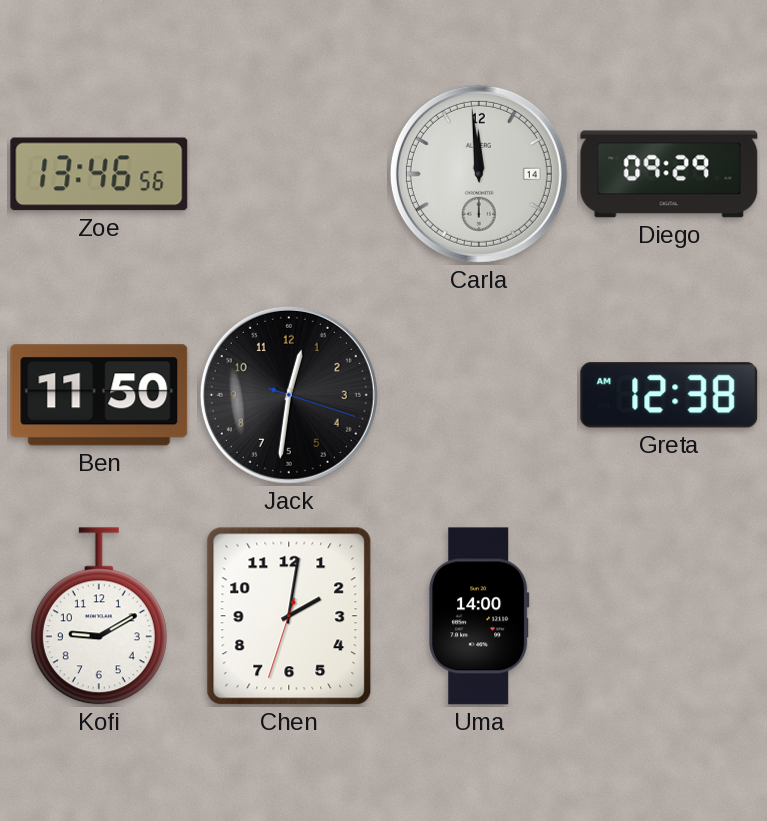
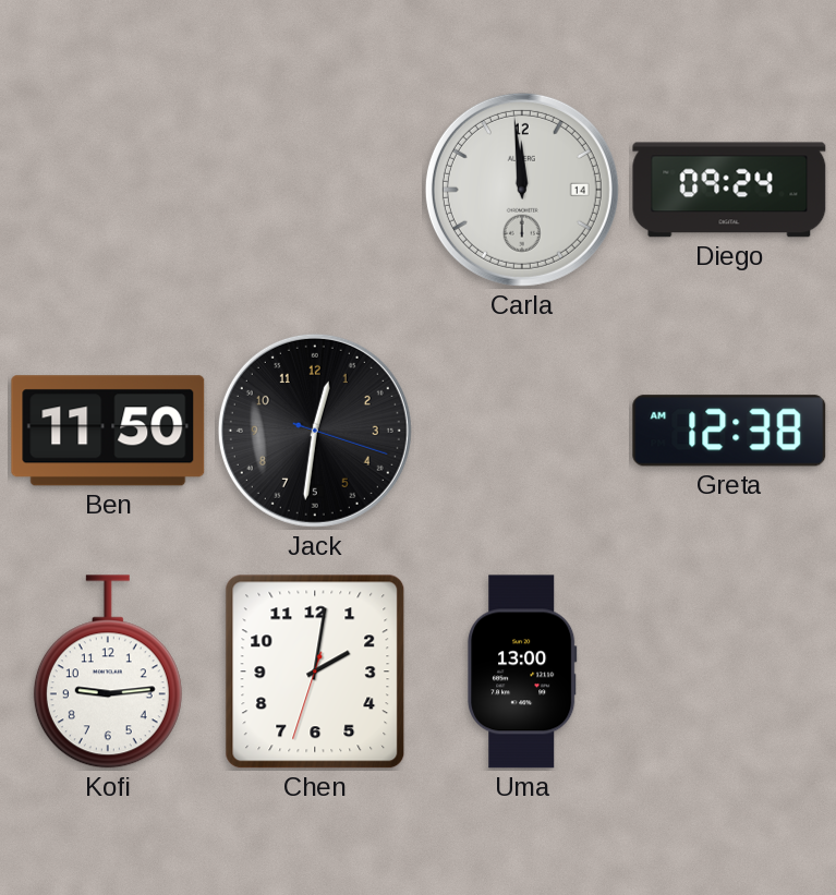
Zoe: 13:46 -> none (99, 174)
Diego: 09:29 -> 09:24 (729, 190)
Kofi: 9:10 -> 9:14 (108, 672)
Uma: 14:00 -> 13:00 (522, 672)
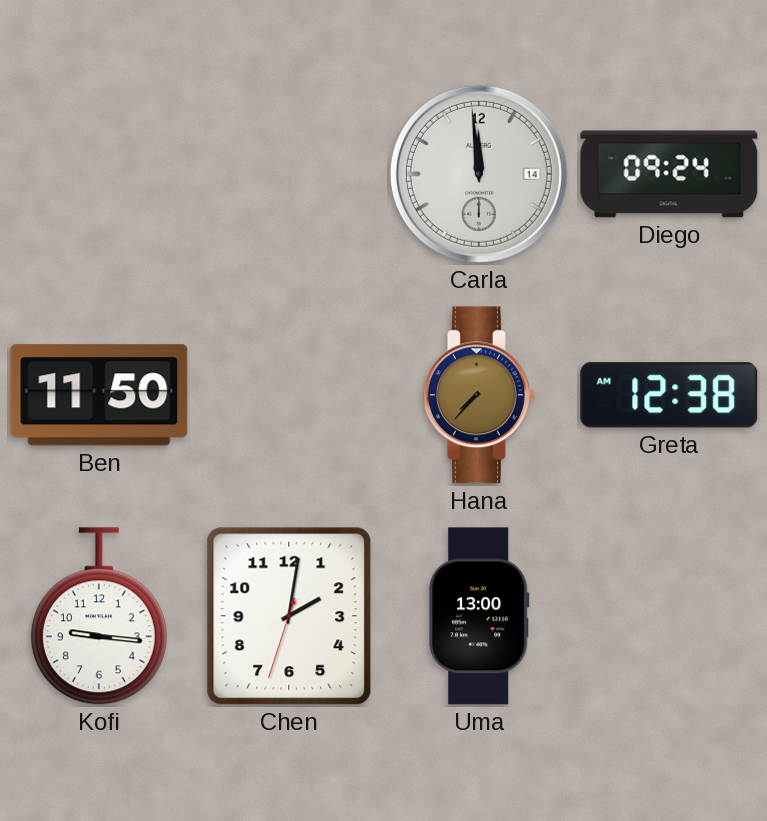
Jack: 12:31 -> none (315, 431)
Hana: none -> 7:37 (479, 395)
Kofi: 9:14 -> 9:16 (99, 616)
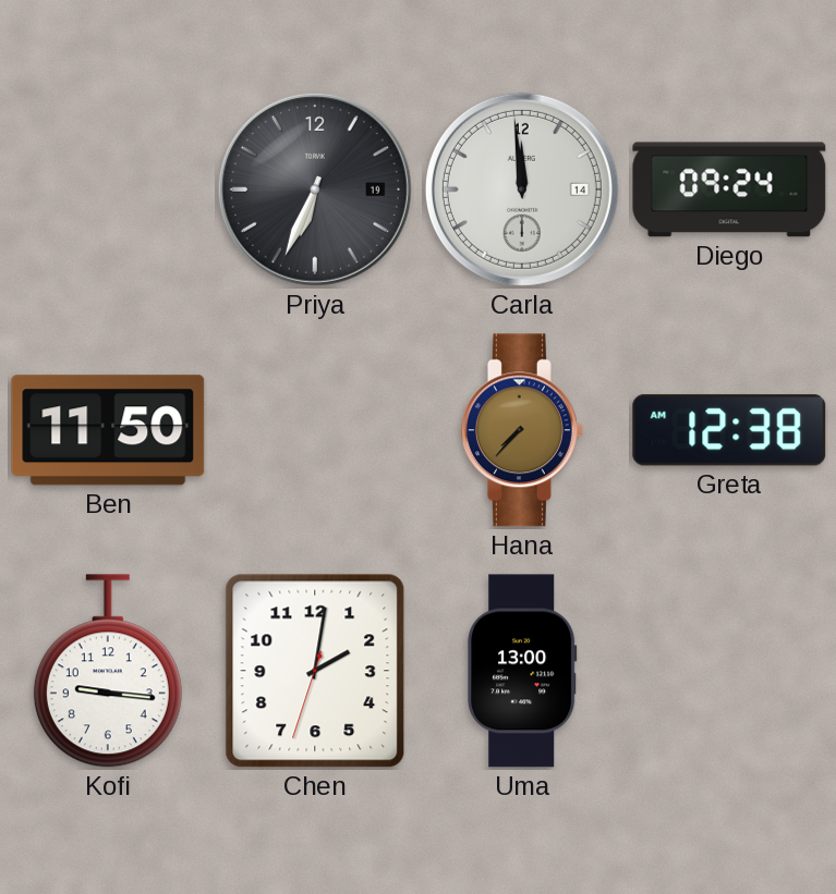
Priya: none -> 6:34 (315, 189)
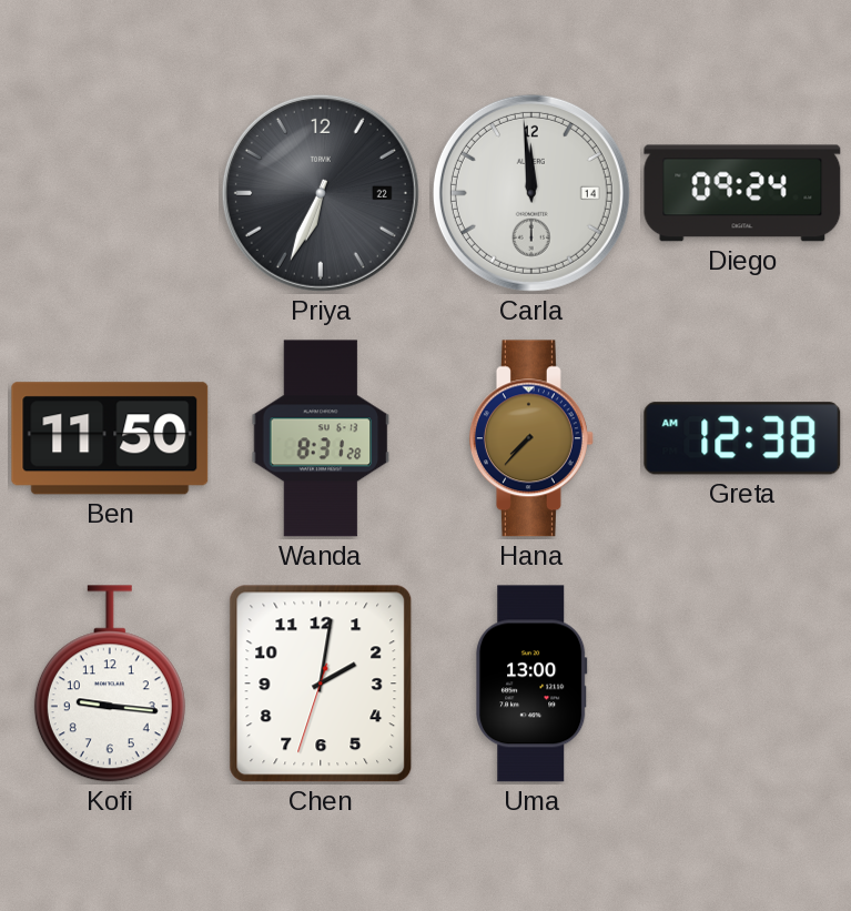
Priya date: 19 -> 22 (321, 193)
Wanda: none -> 8:31 (321, 438)
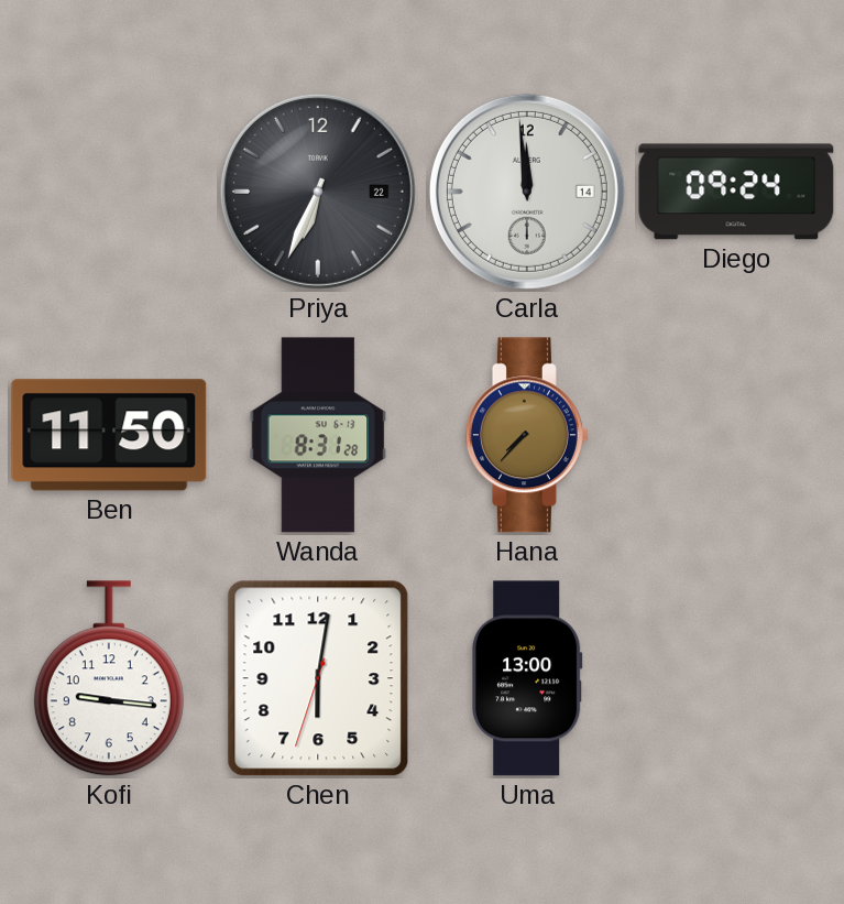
Greta: 12:38 -> none (742, 438)
Chen: 2:01 -> 6:01 (318, 678)
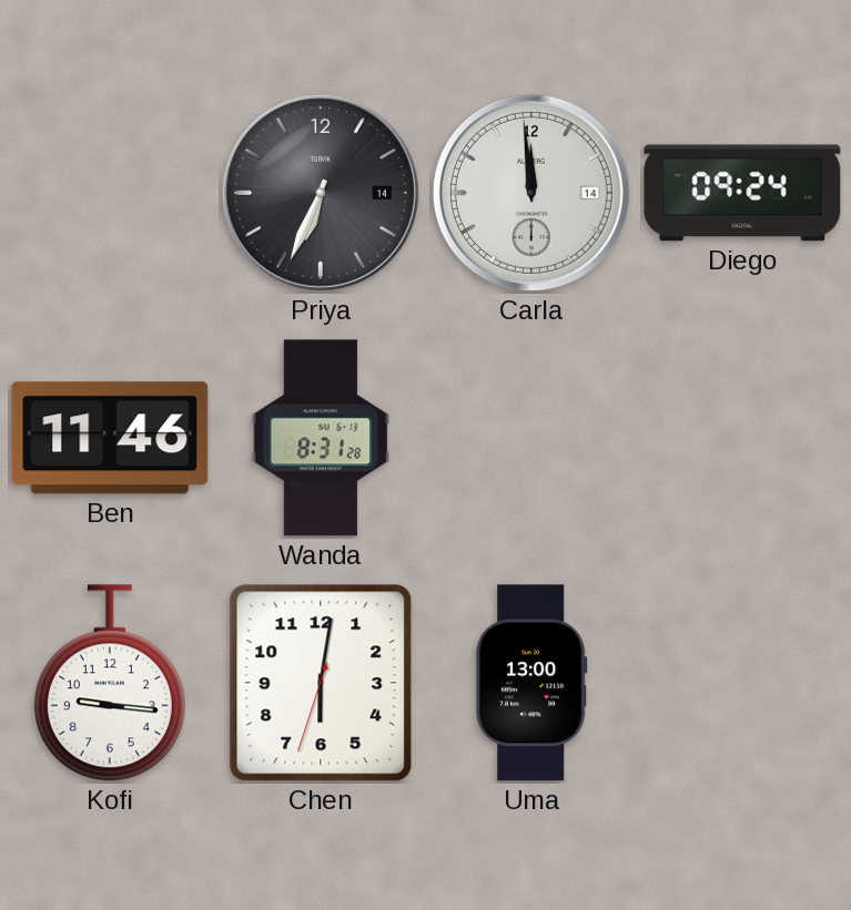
Priya date: 22 -> 14 (321, 193)
Ben: 11:50 -> 11:46 (110, 438)
Hana: 7:37 -> none (527, 435)
